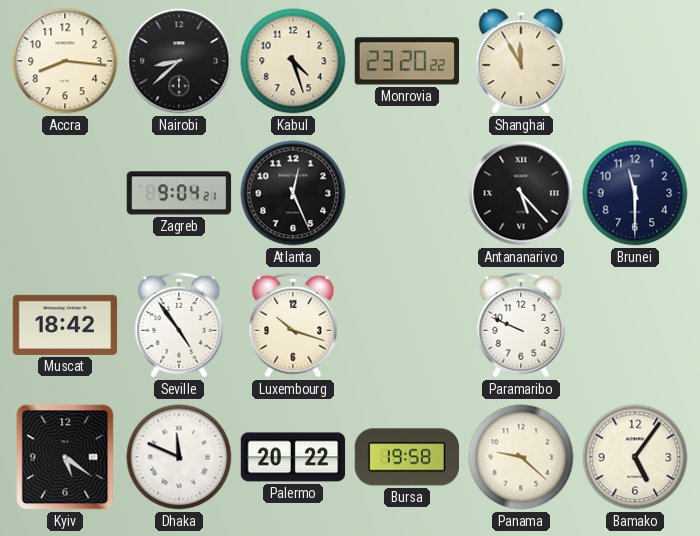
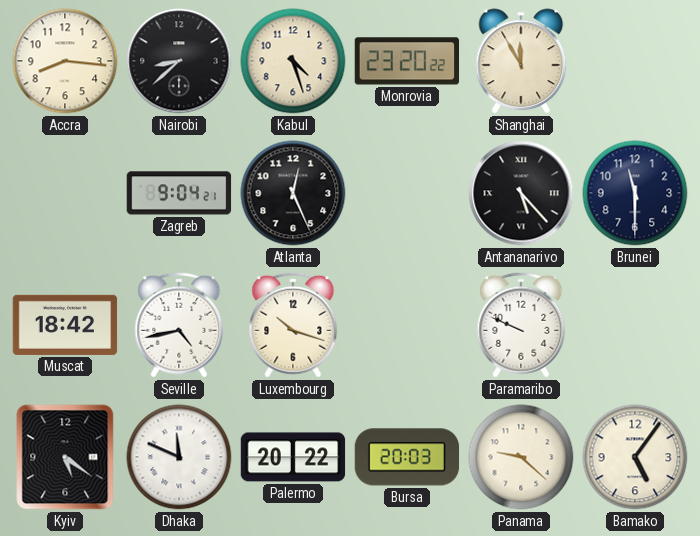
Seville: 4:54 -> 4:43 (179, 325)
Bursa: 19:58 -> 20:03 (407, 457)
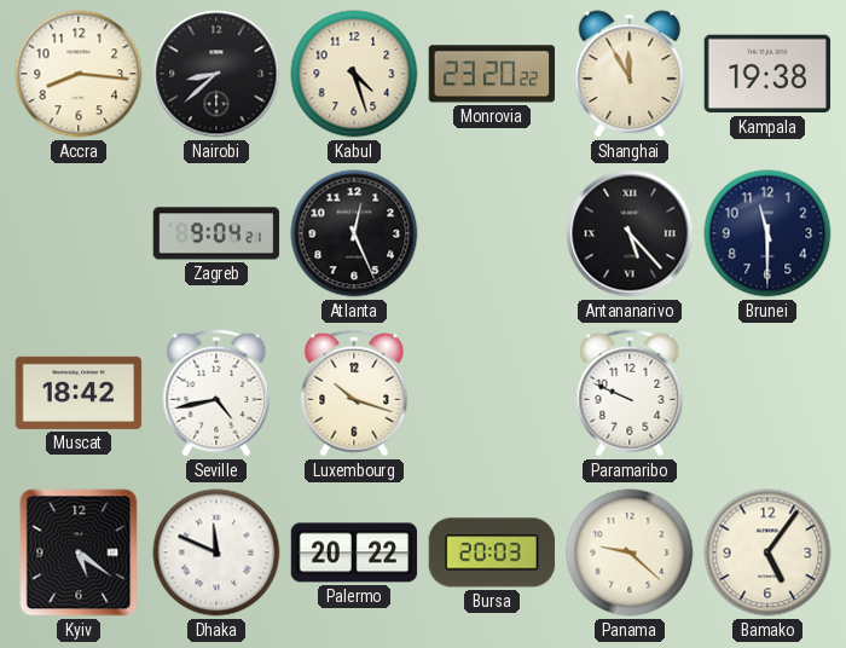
Kampala: none -> 19:38 (767, 74)
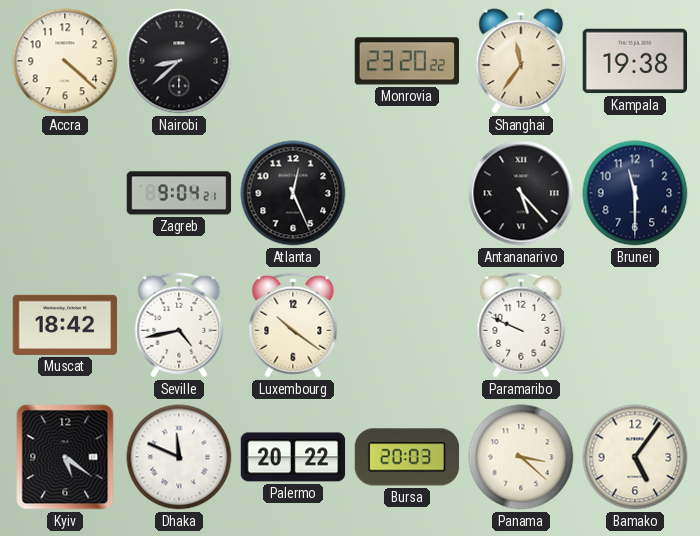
Accra: 8:16 -> 4:22 (65, 61)
Kabul: 4:27 -> none (354, 74)
Shanghai: 11:55 -> 11:36 (521, 61)
Luxembourg: 10:18 -> 10:21 (293, 325)
Panama: 9:22 -> 3:22 (521, 457)
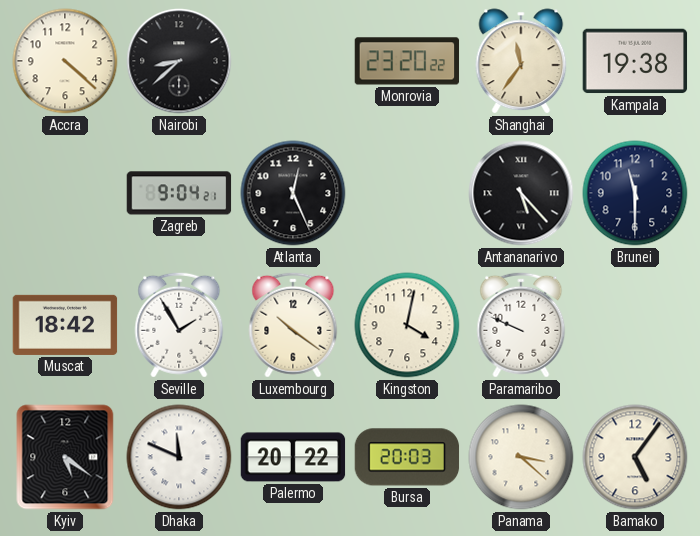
Seville: 4:43 -> 1:55 (179, 325)
Kingston: none -> 4:02 (407, 325)
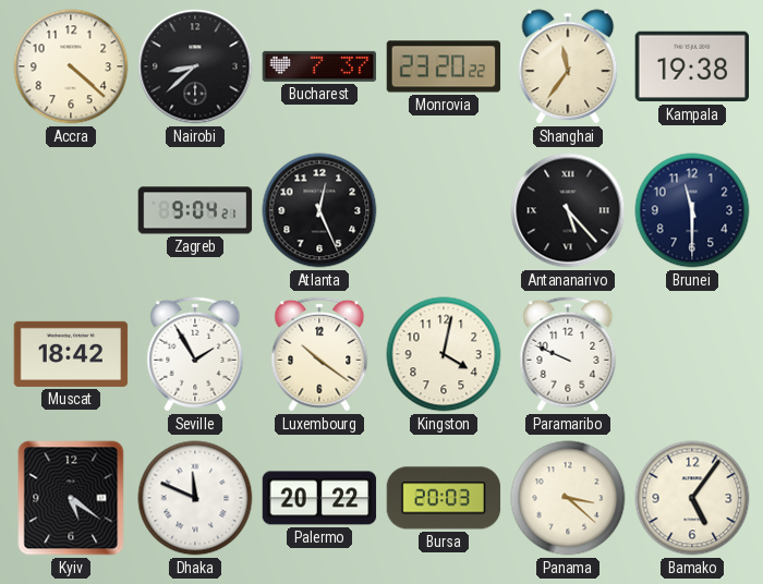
Bucharest: none -> 7:37 (319, 66)
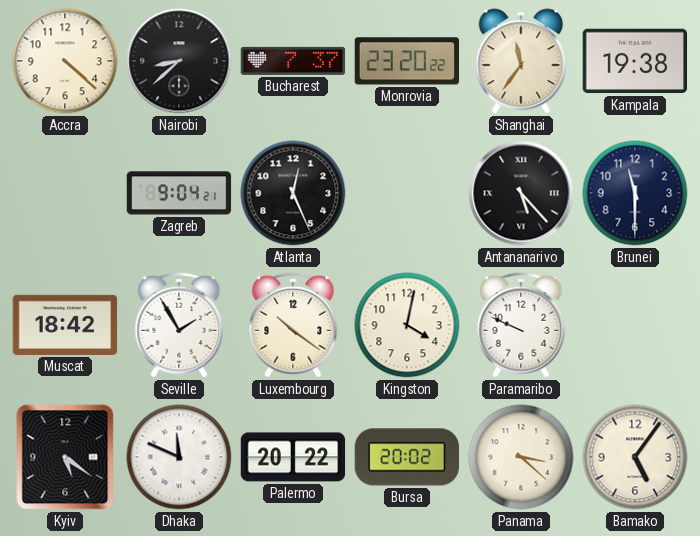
Bursa: 20:03 -> 20:02 (407, 457)
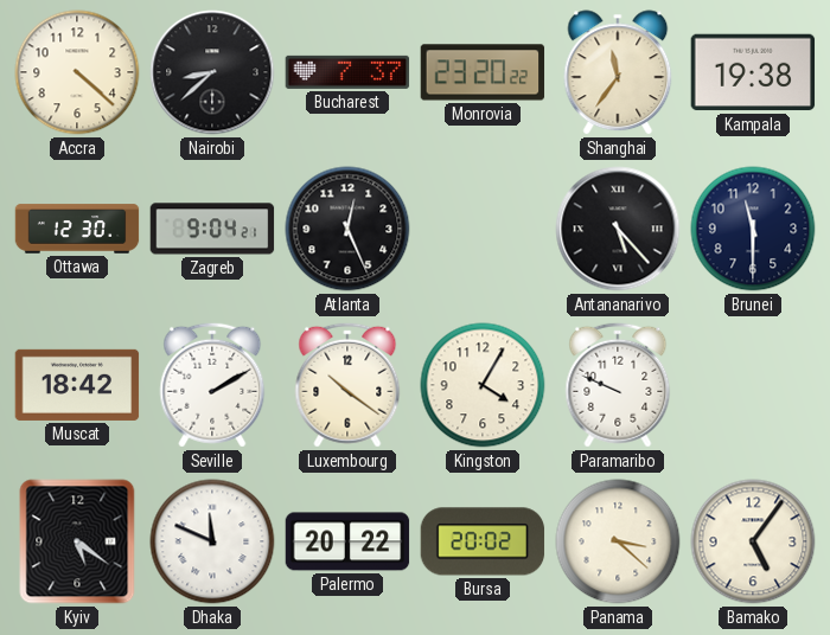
Ottawa: none -> 12:30 (77, 229)
Seville: 1:55 -> 2:10 (212, 385)
Kingston: 4:02 -> 4:05 (483, 385)
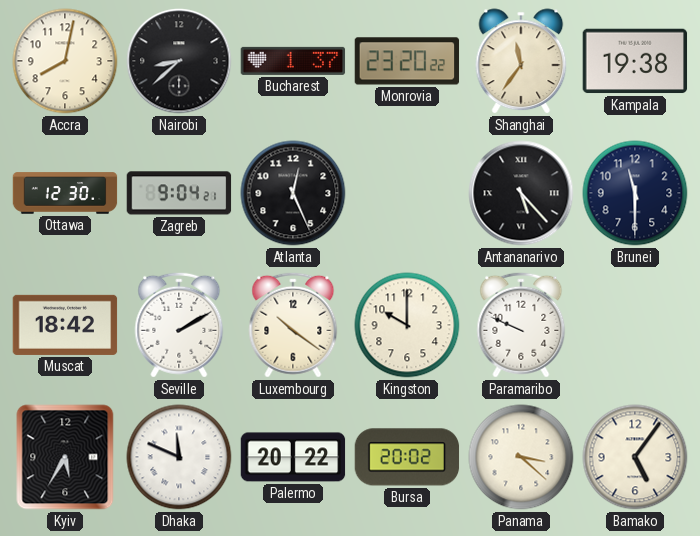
Accra: 4:22 -> 8:02 (65, 61)
Bucharest: 7:37 -> 1:37 (293, 61)
Kingston: 4:05 -> 10:00 (407, 325)
Kyiv: 5:21 -> 5:35 (65, 457)
